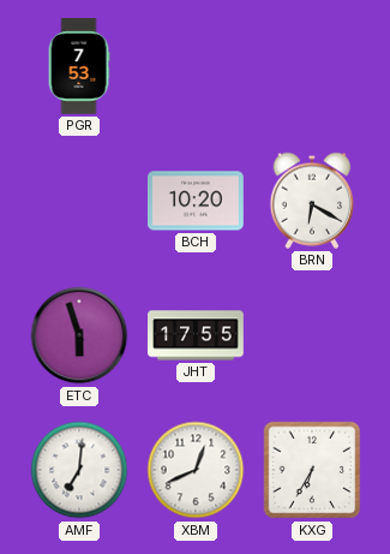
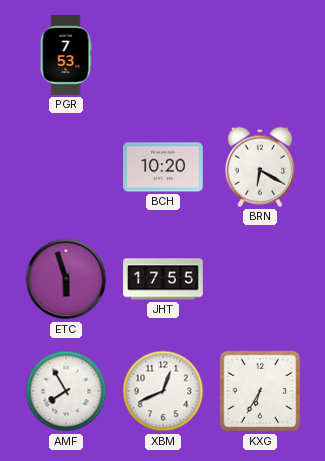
AMF: 7:01 -> 7:55 (66, 391)
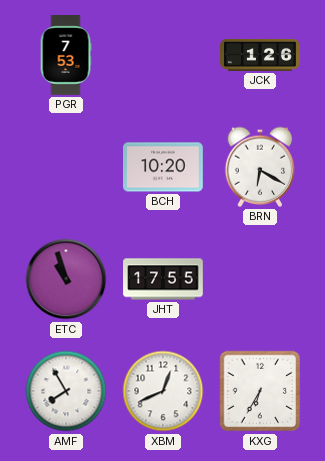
JCK: none -> 1:26 (260, 55)
ETC: 5:57 -> 10:57 (66, 279)
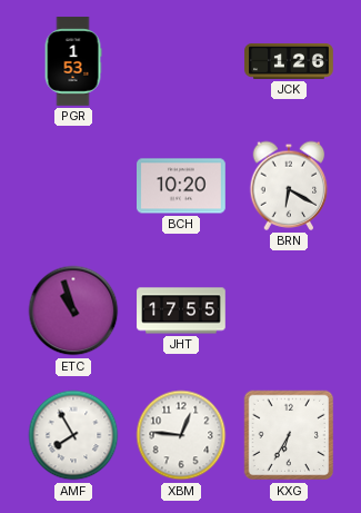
PGR: 7:53 -> 1:53 (73, 61)
XBM: 12:41 -> 12:46 (181, 435)
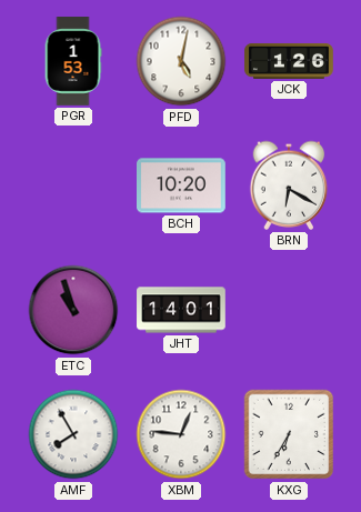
PFD: none -> 5:02 (181, 61)
JHT: 17:55 -> 14:01 (181, 310)
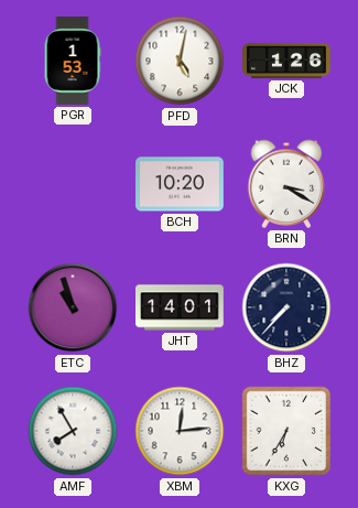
BRN: 6:20 -> 3:20 (286, 184)
BHZ: none -> 7:37 (286, 307)
XBM: 12:46 -> 12:14 (180, 431)
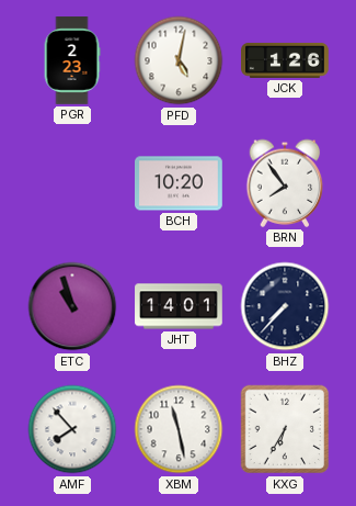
PGR: 1:53 -> 2:23 (72, 60)
BRN: 3:20 -> 7:54 (285, 183)
AMF: 7:55 -> 7:53 (72, 429)
XBM: 12:14 -> 11:28 (179, 429)
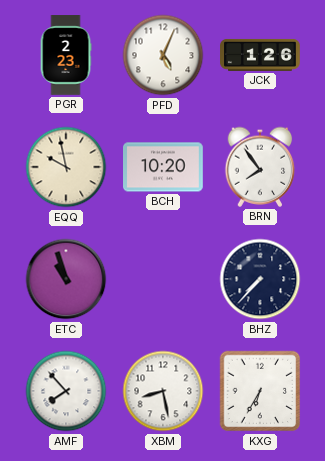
PFD: 5:02 -> 5:04 (163, 55)
EQQ: none -> 9:58 (66, 167)
JHT: 14:01 -> none (179, 306)
XBM: 11:28 -> 8:28 (163, 391)
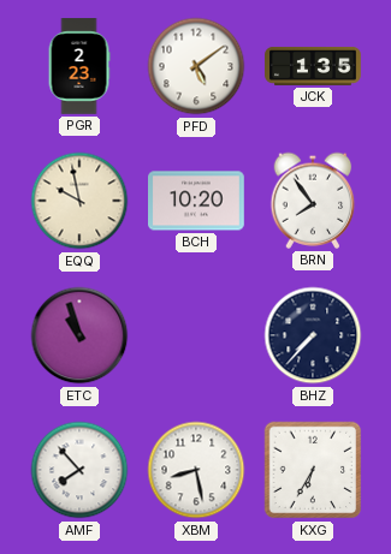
PFD: 5:04 -> 5:09 (196, 66)
JCK: 1:26 -> 1:35 (313, 66)
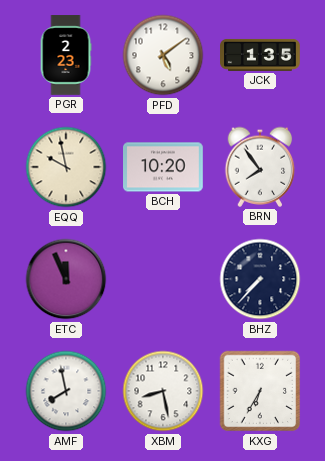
ETC: 10:57 -> 11:56 (66, 279)
AMF: 7:53 -> 7:58 (66, 391)
